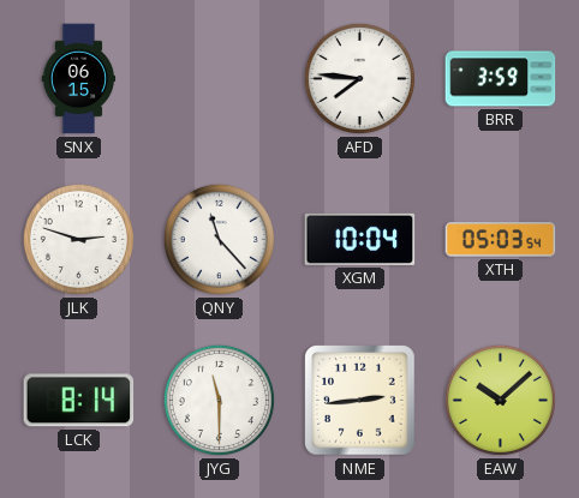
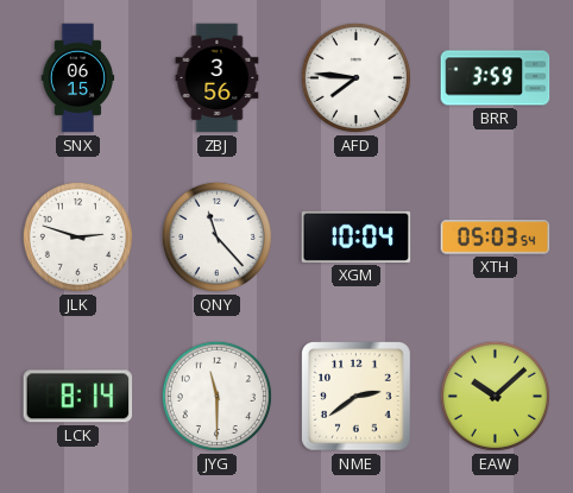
ZBJ: none -> 3:56 (218, 78)
NME: 2:44 -> 2:39 (357, 397)
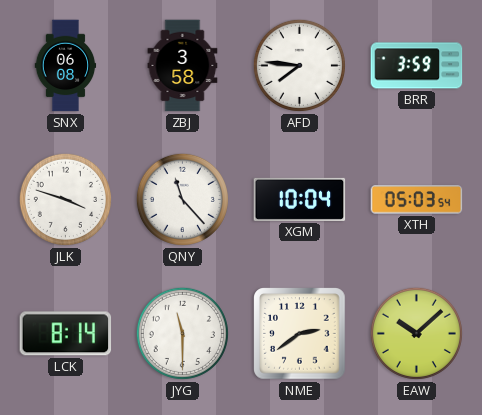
SNX: 06:15 -> 06:08 (66, 66)
ZBJ: 3:56 -> 3:58 (183, 66)
JLK: 2:48 -> 3:48 (65, 199)
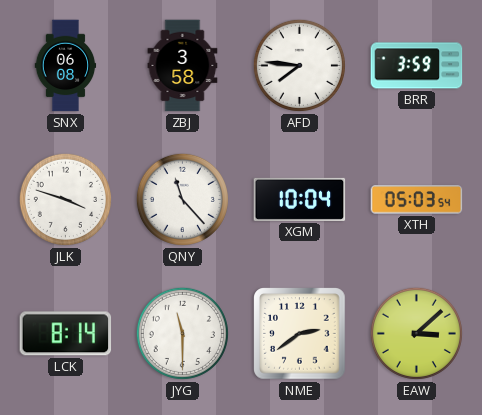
EAW: 10:08 -> 3:08 (416, 333)
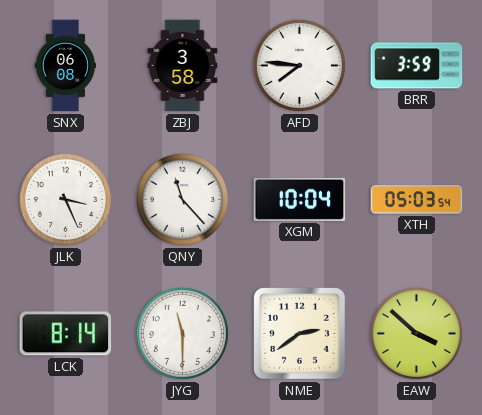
JLK: 3:48 -> 3:26 (65, 199)
EAW: 3:08 -> 3:52 (416, 333)
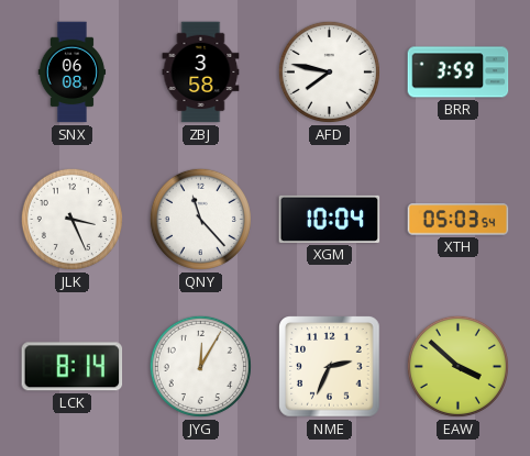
AFD: 7:46 -> 7:47 (329, 71)
JYG: 11:30 -> 12:05 (200, 366)
NME: 2:39 -> 2:34 (330, 367)
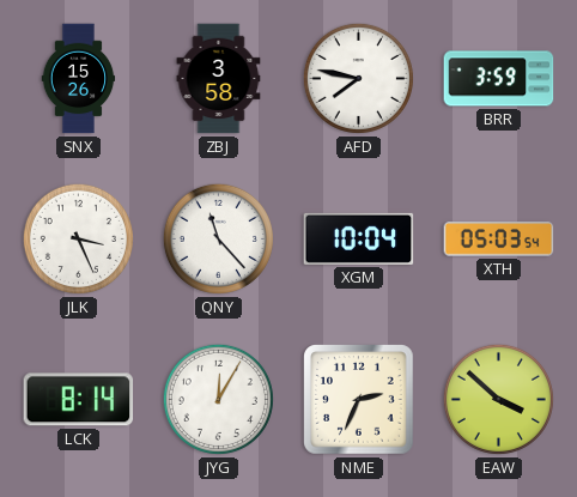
SNX: 06:08 -> 15:26 (79, 79)
